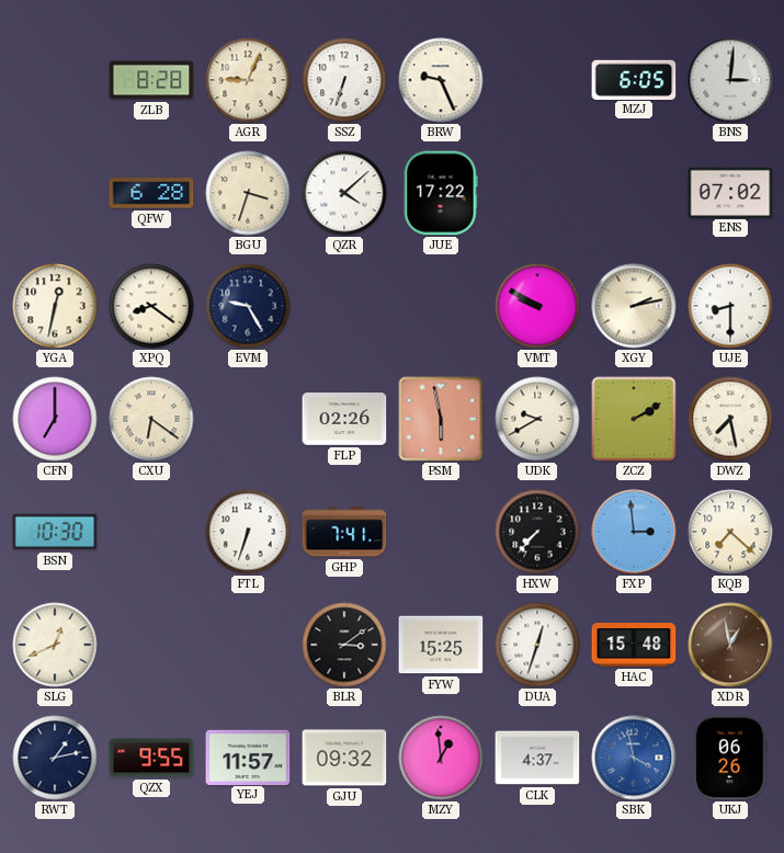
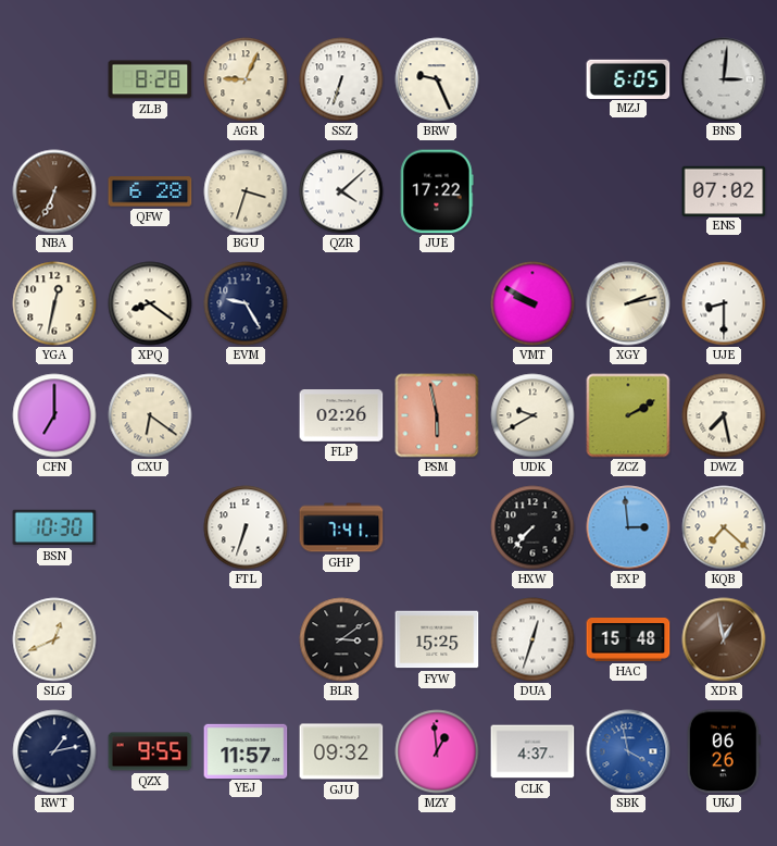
NBA: none -> 6:34 (54, 191)
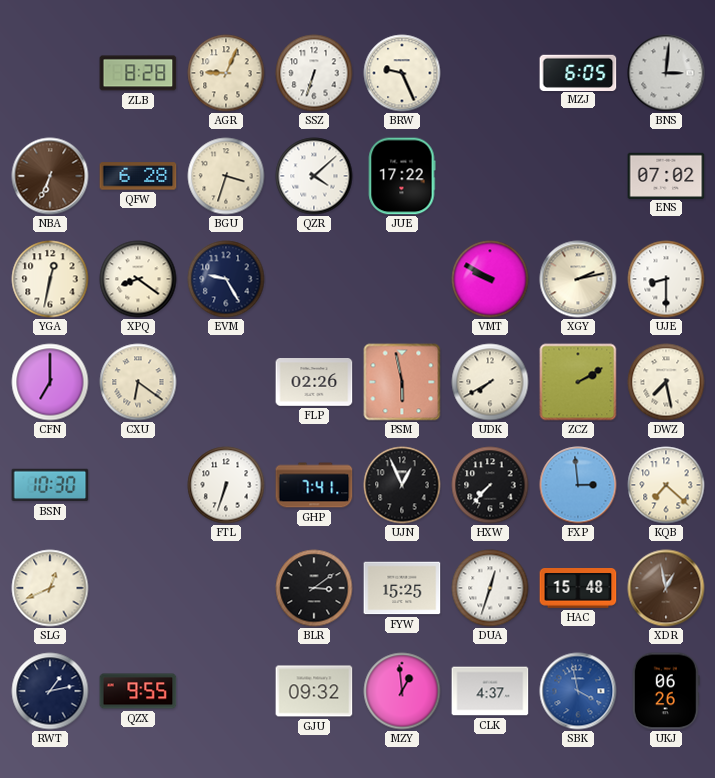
UDK: 9:40 -> 7:40 (490, 382)
UJN: none -> 12:56 (402, 485)
YEJ: 11:57 -> none (246, 750)
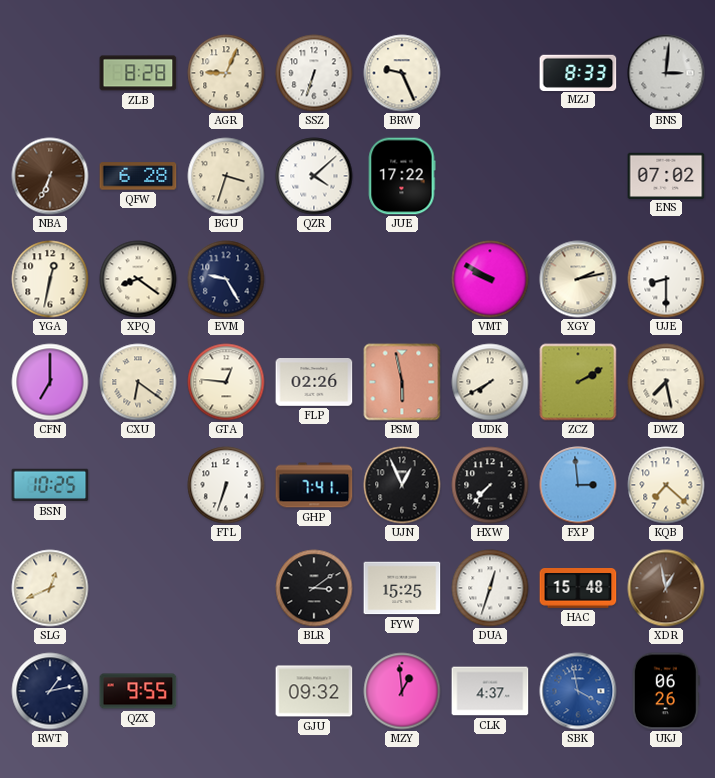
MZJ: 6:05 -> 8:33 (578, 72)
GTA: none -> 12:46 (226, 382)
BSN: 10:30 -> 10:25 (50, 485)
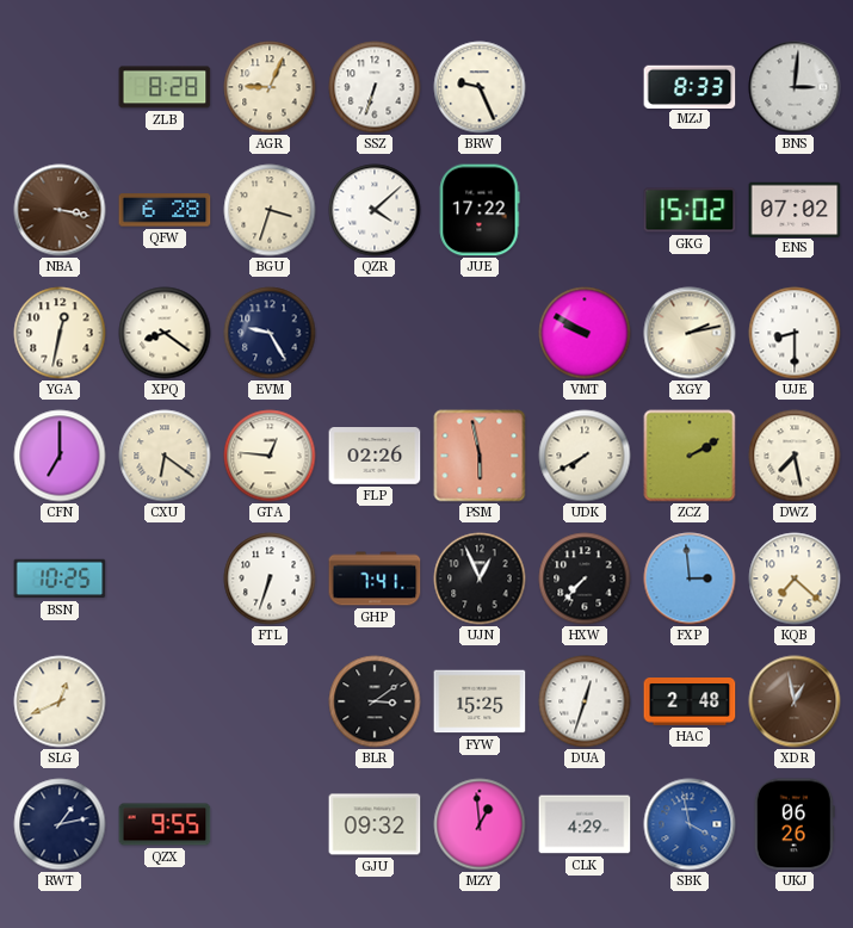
NBA: 6:34 -> 3:17 (60, 210)
GKG: none -> 15:02 (690, 210)
HAC: 15:48 -> 2:48 (690, 701)
CLK: 4:37 -> 4:29 (585, 824)
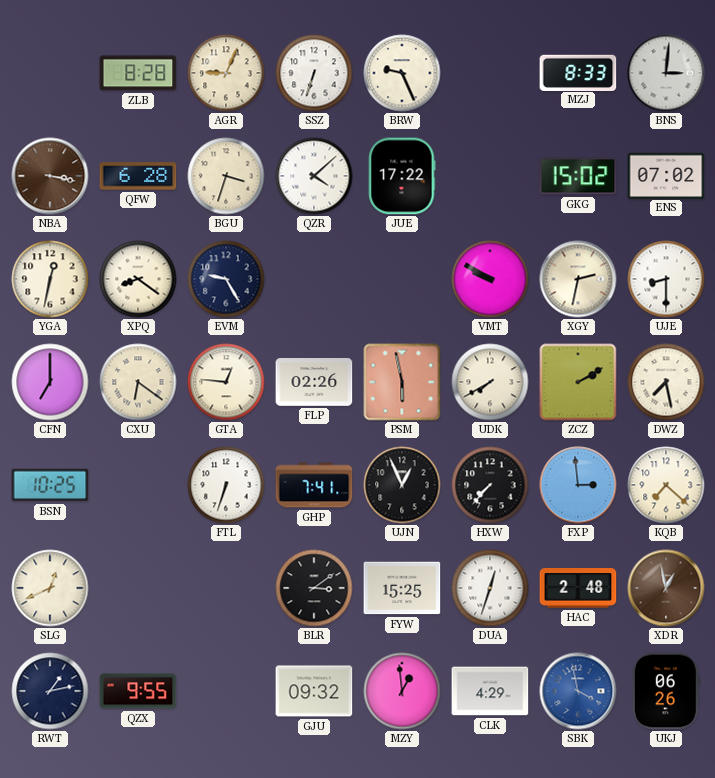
XGY: 2:13 -> 2:32 (578, 279)
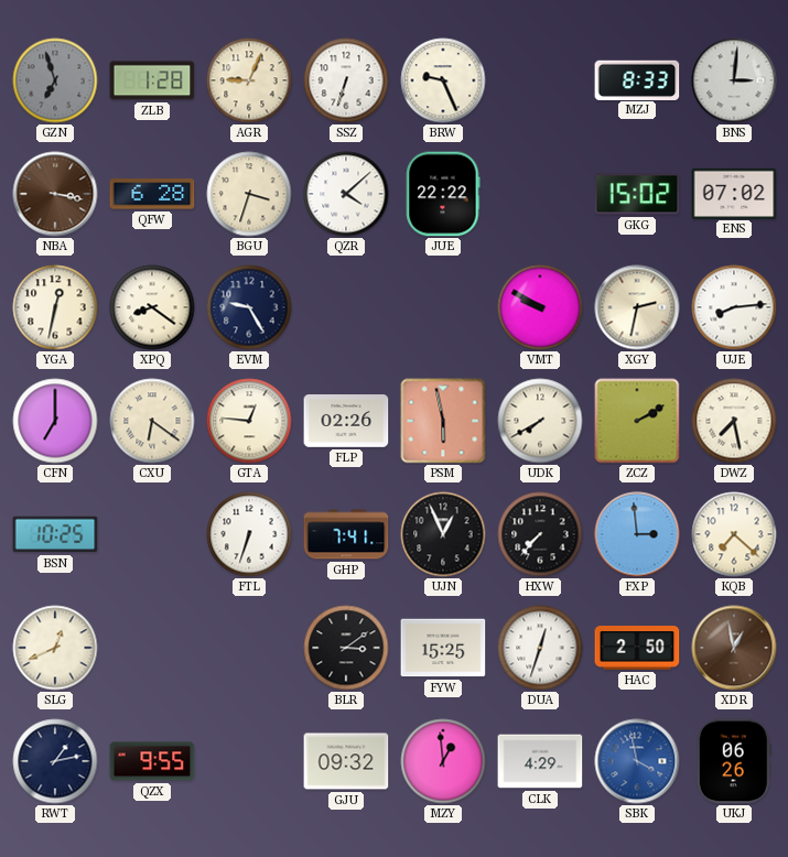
GZN: none -> 6:57 (55, 80)
ZLB: 8:28 -> 1:28 (152, 80)
JUE: 17:22 -> 22:22 (443, 194)
UJE: 8:30 -> 8:14 (734, 307)
HAC: 2:48 -> 2:50 (637, 648)
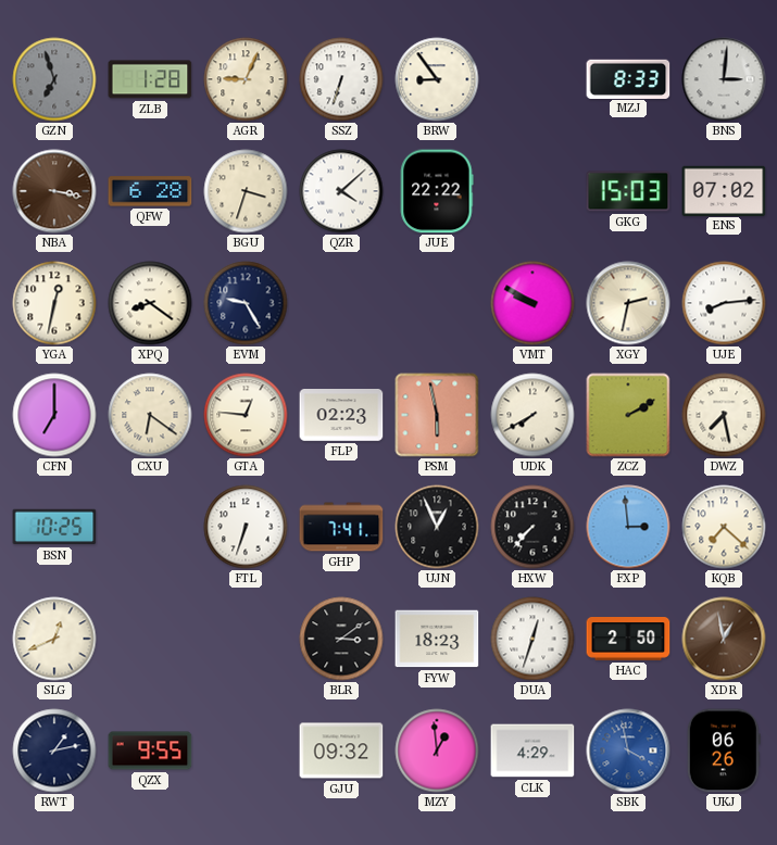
BRW: 9:26 -> 8:54 (437, 79)
GKG: 15:02 -> 15:03 (628, 191)
FLP: 02:26 -> 02:23 (341, 416)
FYW: 15:25 -> 18:23 (437, 639)
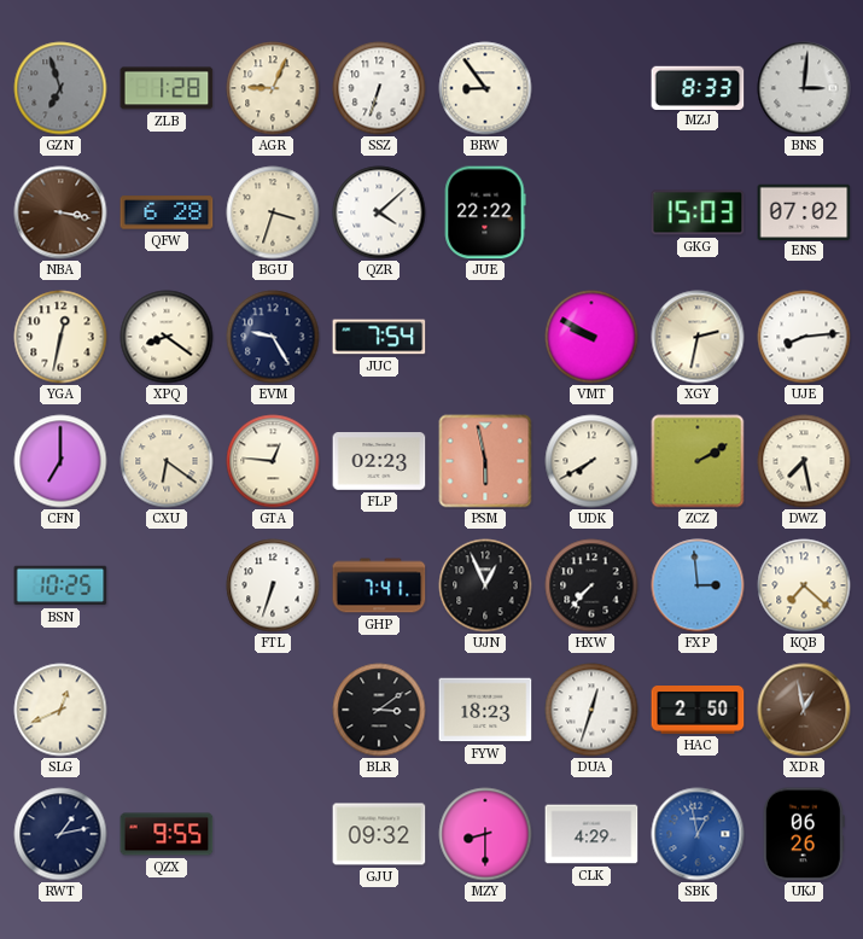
JUC: none -> 7:54 (379, 337)
MZY: 12:59 -> 8:30 (485, 834)
SBK: 3:58 -> 12:58 (698, 834)
